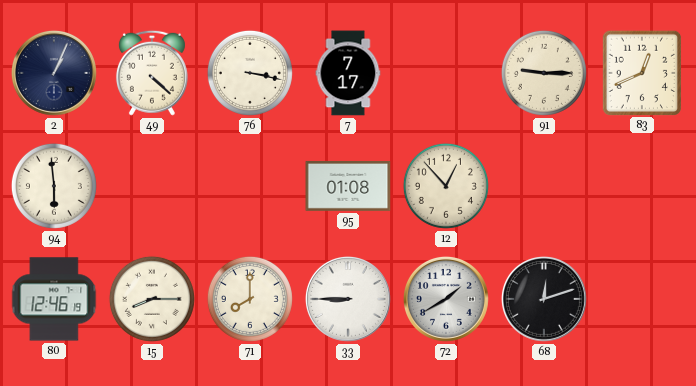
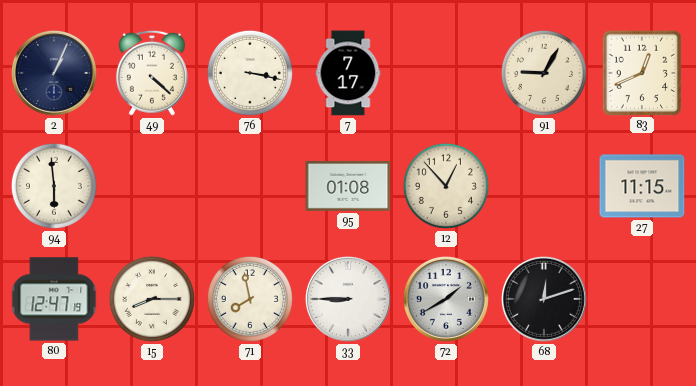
91: 9:15 -> 9:05 (544, 73)
27: none -> 11:15 (642, 186)
80: 12:46 -> 12:47 (54, 299)
71: 8:00 -> 7:58 (250, 299)
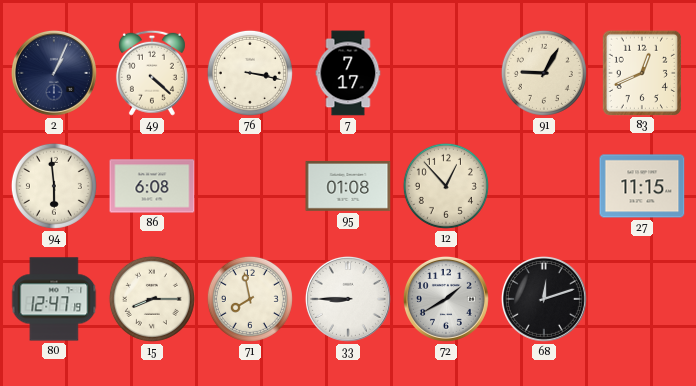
86: none -> 6:08 (152, 186)
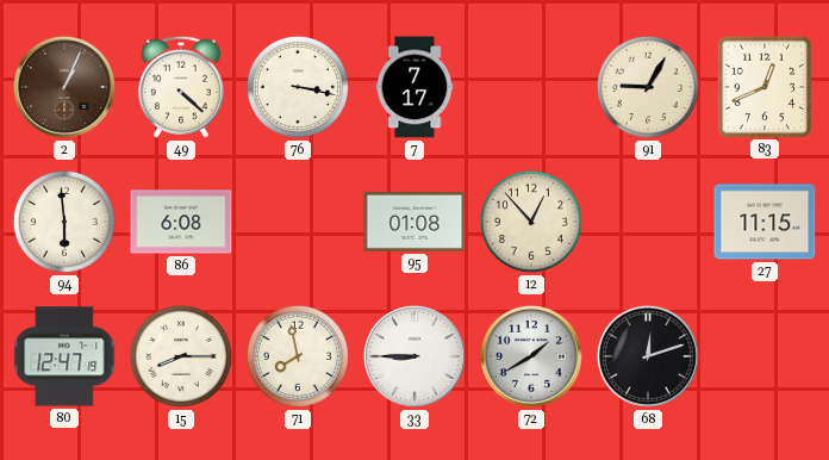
2 dial: navy -> brown (64, 87)
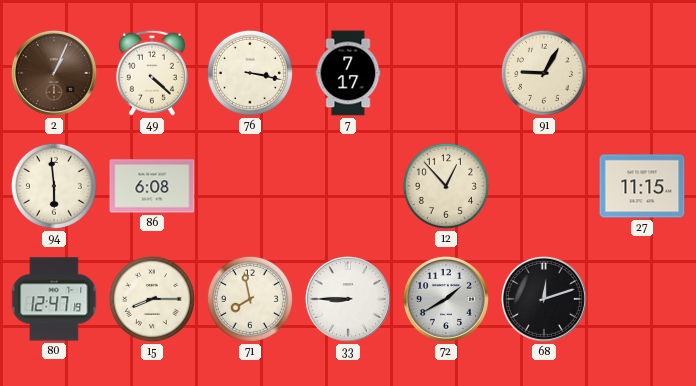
83: 12:41 -> none (763, 86)
95: 01:08 -> none (414, 222)
